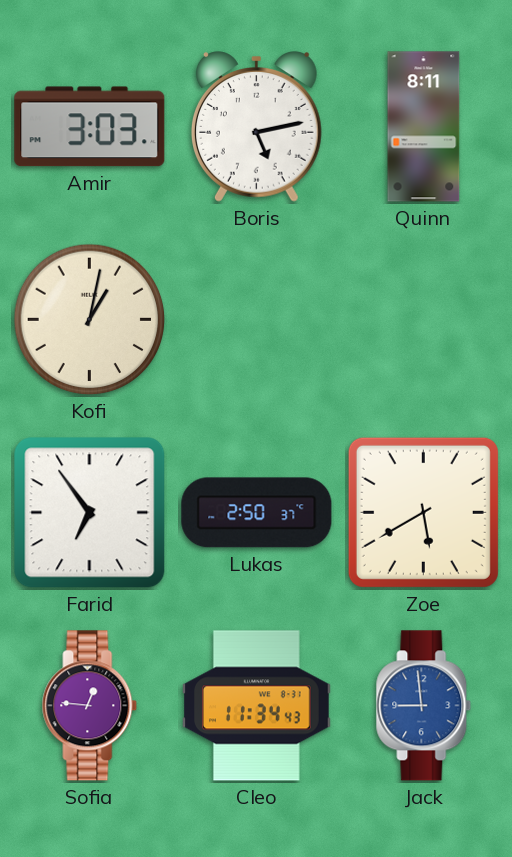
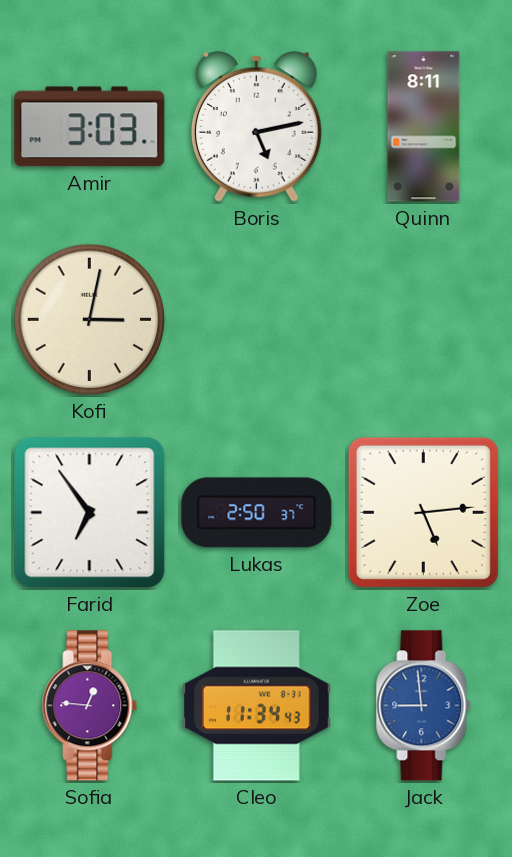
Kofi: 1:02 -> 3:02 (90, 320)
Zoe: 5:40 -> 5:14 (423, 512)
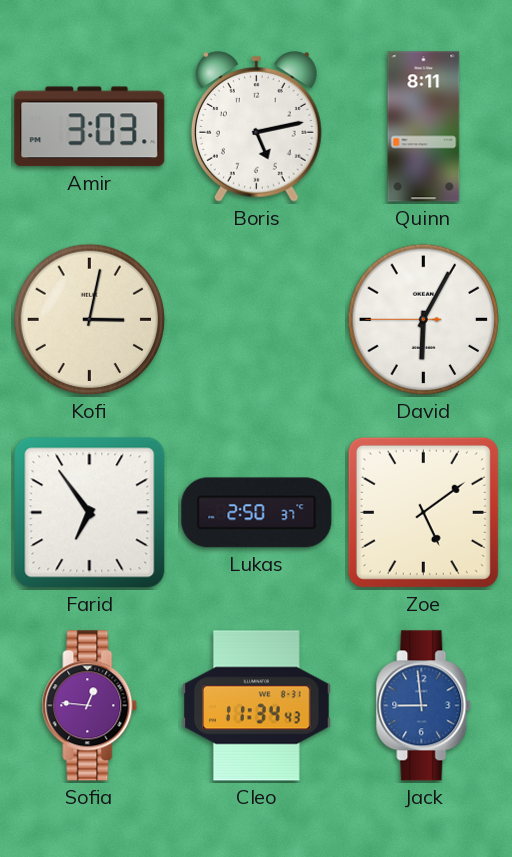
David: none -> 6:04 (424, 320)
Zoe: 5:14 -> 5:09 (423, 512)
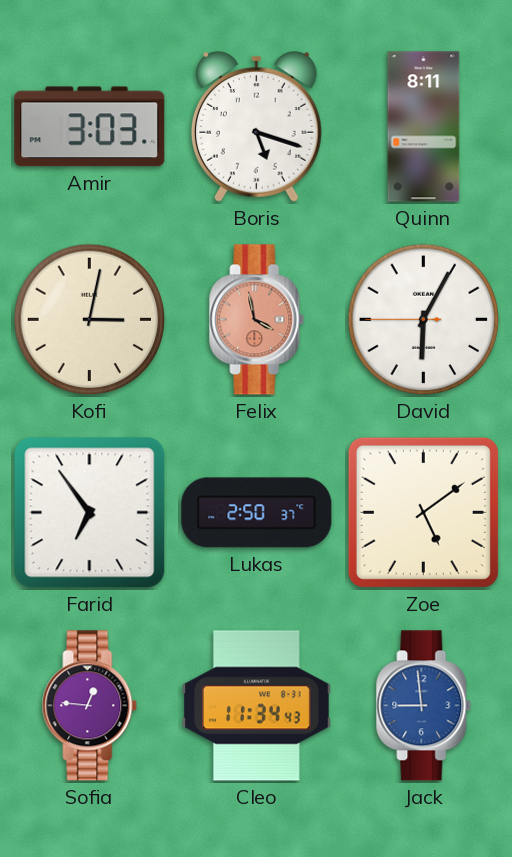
Boris: 5:13 -> 5:18 (256, 127)
Felix: none -> 3:58 (257, 320)
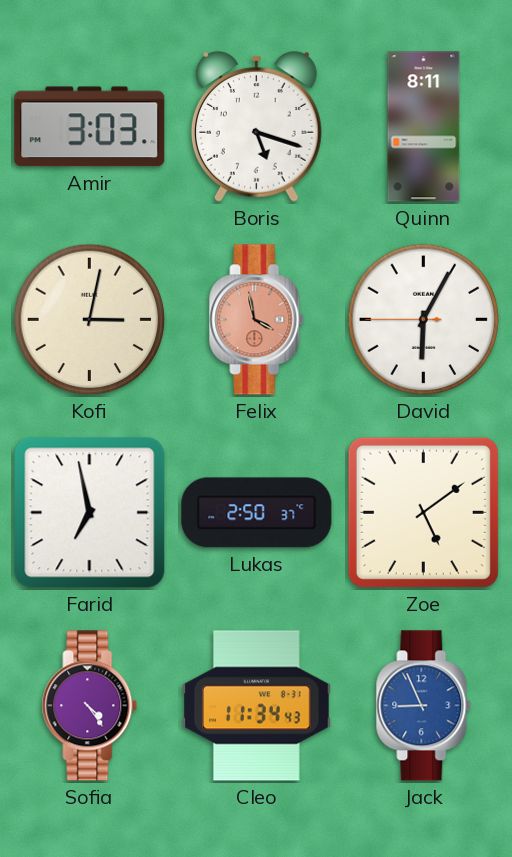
Farid: 6:54 -> 6:58 (90, 513)
Sofia: 12:46 -> 4:24 (90, 706)
Jack: 8:59 -> 8:56 (424, 706)
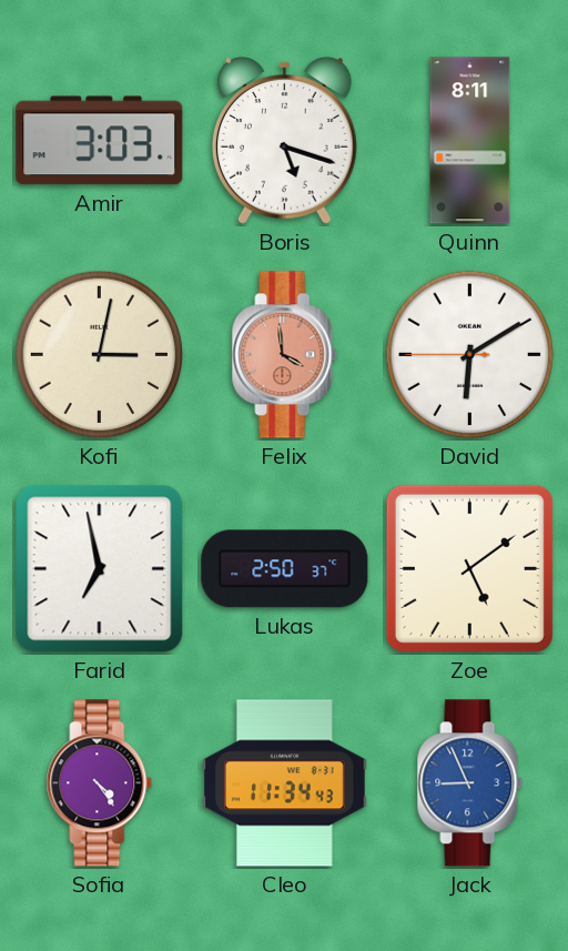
Felix: 3:58 -> 3:59 (285, 355)
David: 6:04 -> 6:09 (470, 355)
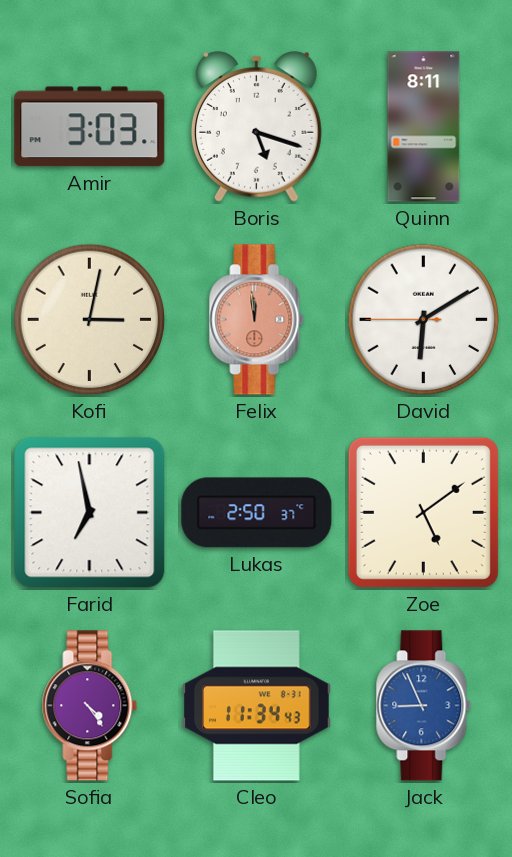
Felix: 3:59 -> 11:59 (257, 320)
